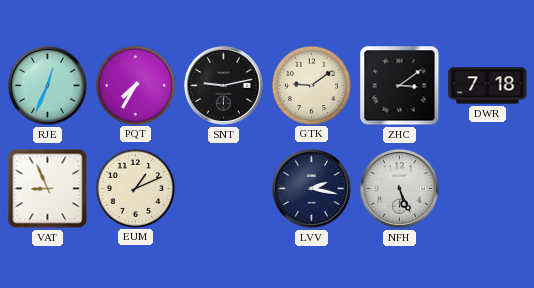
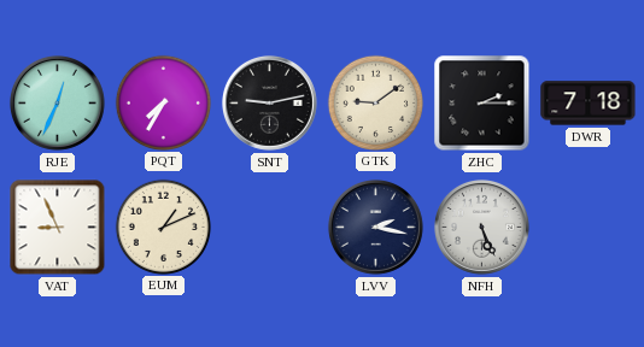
ZHC: 3:09 -> 2:15 (482, 104)
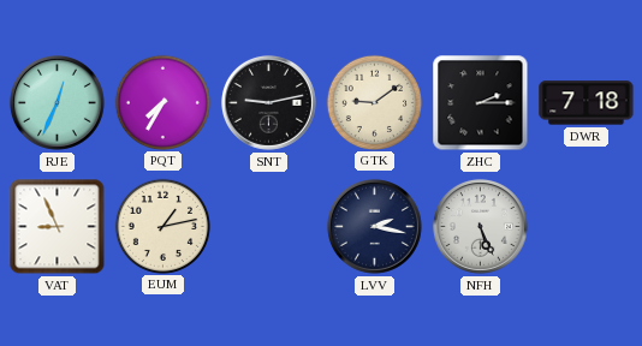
EUM: 1:11 -> 1:13 (162, 226)
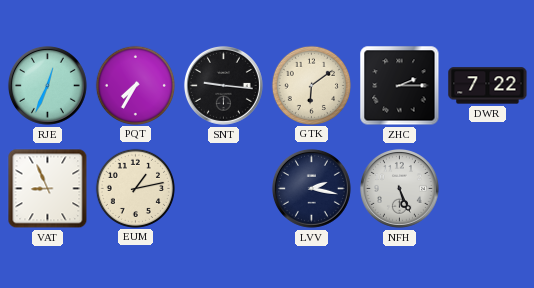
SNT: 9:13 -> 9:16 (223, 85)
GTK: 9:09 -> 6:09 (311, 85)
DWR: 7:18 -> 7:22 (488, 86)
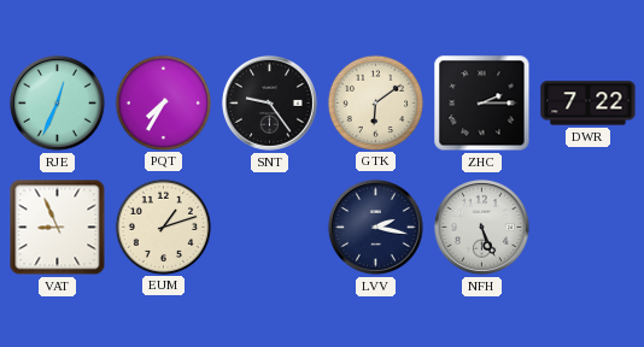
SNT: 9:16 -> 9:24 (269, 102)
EUM: 1:13 -> 1:12 (163, 227)
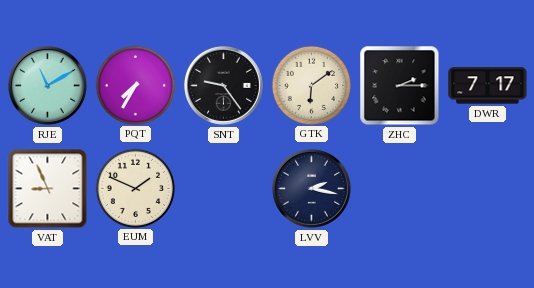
RJE: 12:34 -> 11:10 (47, 85)
DWR: 7:22 -> 7:17 (488, 86)
EUM: 1:12 -> 1:49 (135, 188)
NFH: 5:26 -> none (481, 227)
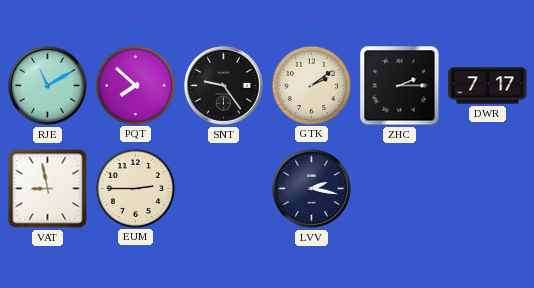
PQT: 7:35 -> 7:52 (135, 85)
GTK: 6:09 -> 2:09 (311, 85)
VAT: 8:56 -> 8:58 (48, 189)
EUM: 1:49 -> 2:45 (135, 188)
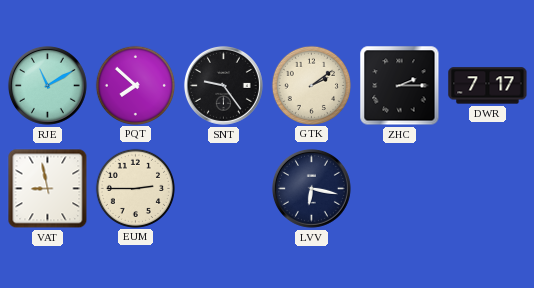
LVV: 2:17 -> 6:17 (311, 188)
